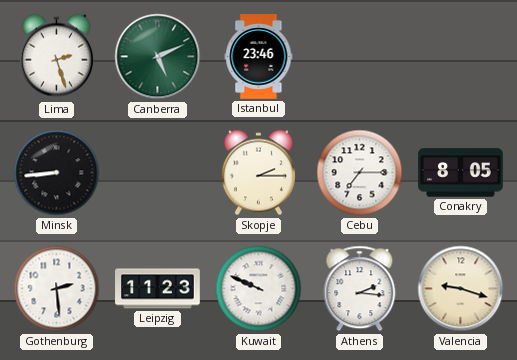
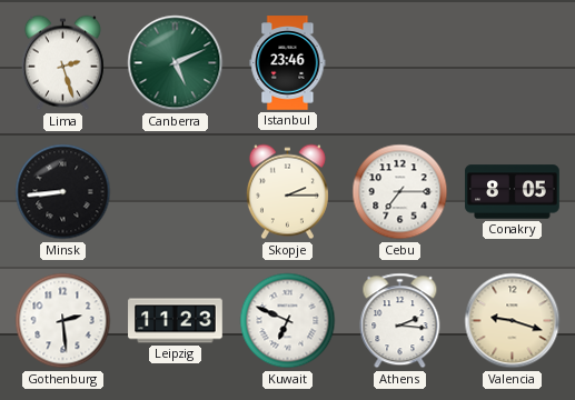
Kuwait: 9:49 -> 6:49 (288, 321)
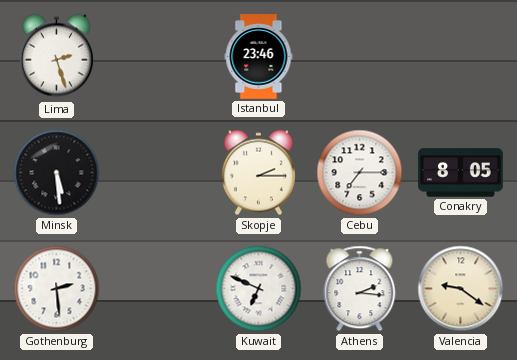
Canberra: 5:11 -> none (176, 63)
Minsk: 8:44 -> 5:29 (57, 173)
Leipzig: 11:23 -> none (176, 321)
Valencia: 9:18 -> 9:21 (461, 289)
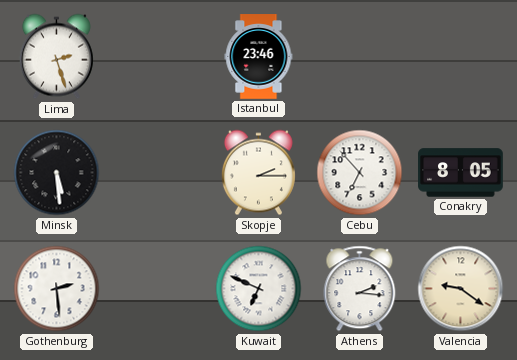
Cebu: 7:15 -> 6:53 (360, 173)
